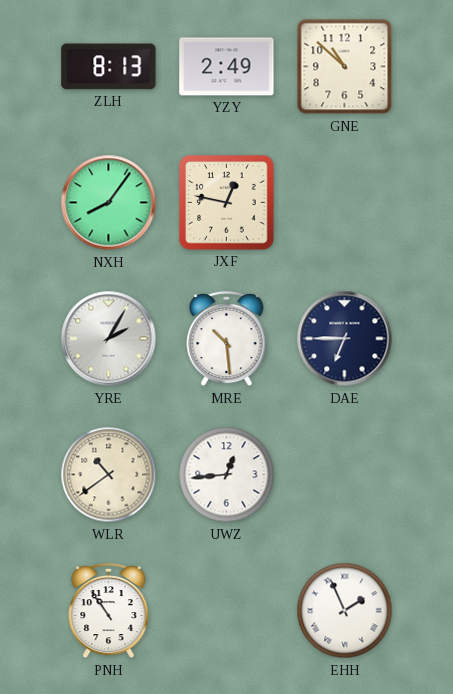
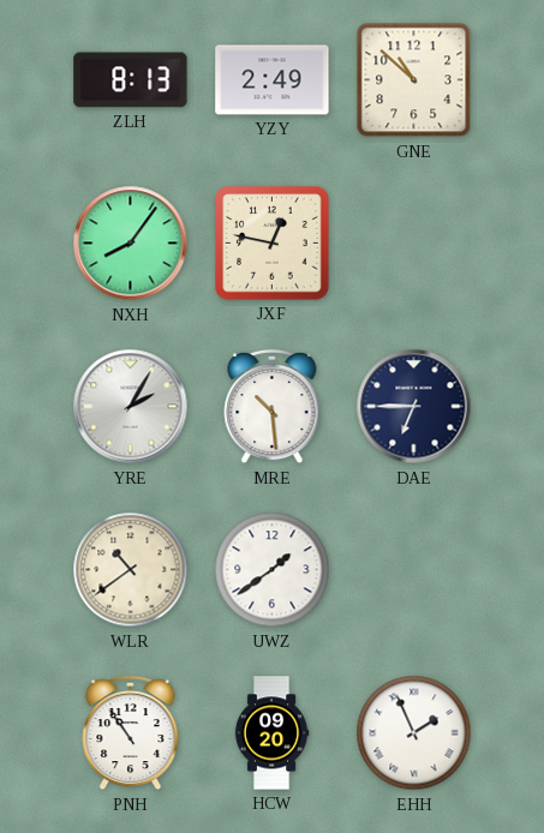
UWZ: 12:44 -> 1:39 (273, 570)
HCW: none -> 09:20 (271, 733)
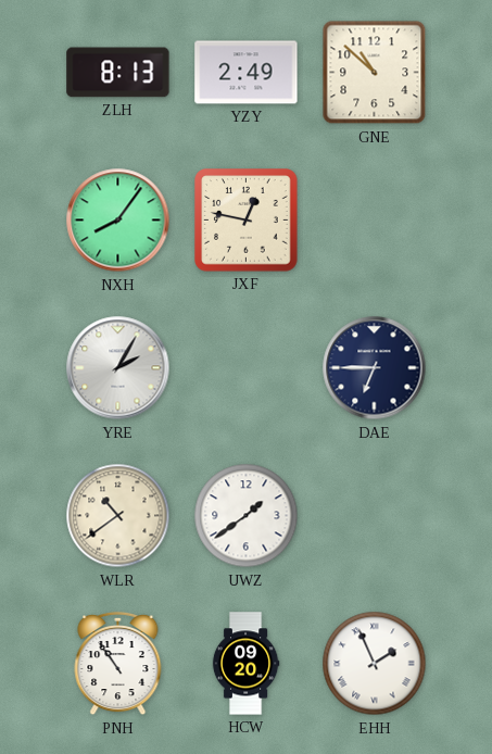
MRE: 10:29 -> none (273, 407)
